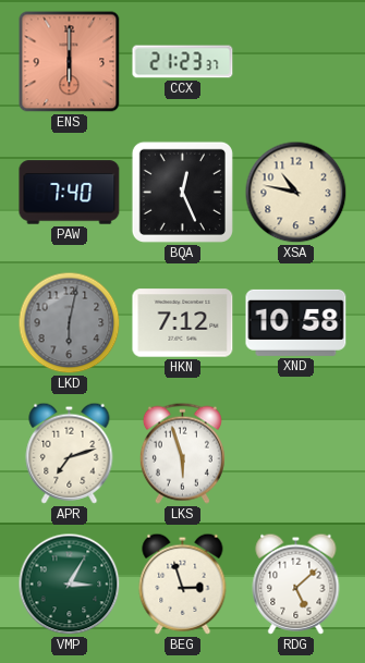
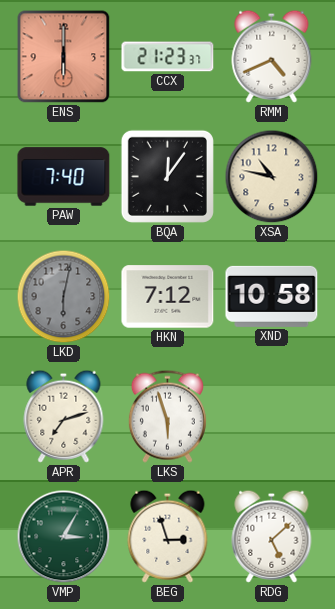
RMM: none -> 4:41 (272, 56)
BQA: 12:26 -> 12:06 (167, 176)
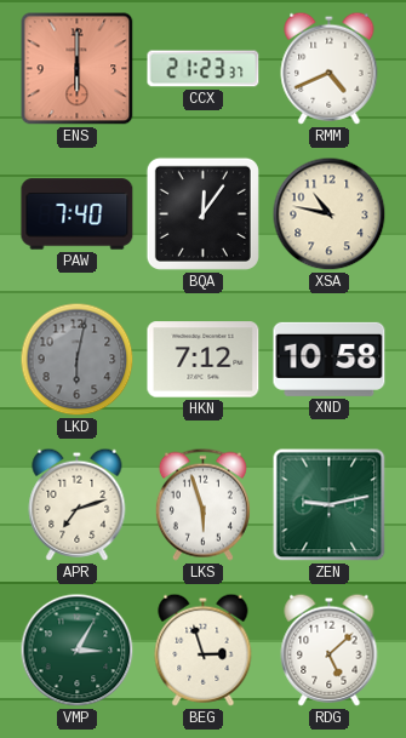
ZEN: none -> 9:13 (330, 505)
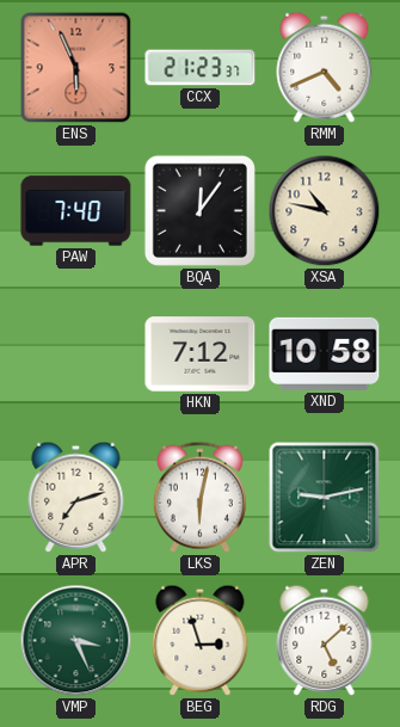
ENS: 6:00 -> 5:56 (76, 68)
LKD: 6:02 -> none (78, 360)
LKS: 5:57 -> 6:02 (199, 497)
VMP: 3:05 -> 3:26 (76, 641)
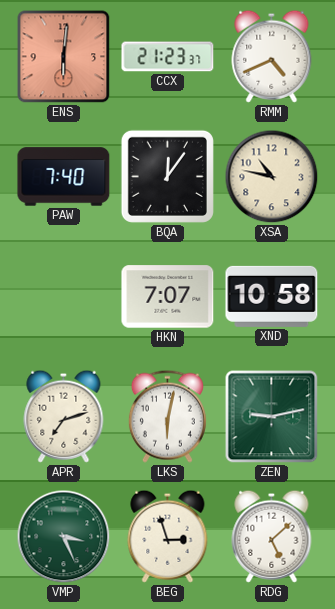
ENS: 5:56 -> 6:01 (64, 57)
HKN: 7:12 -> 7:07 (168, 297)
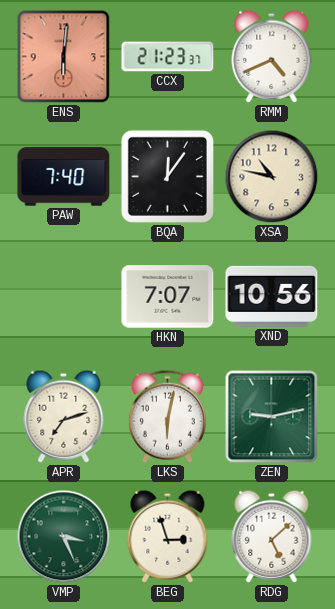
XND: 10:58 -> 10:56 (272, 296)
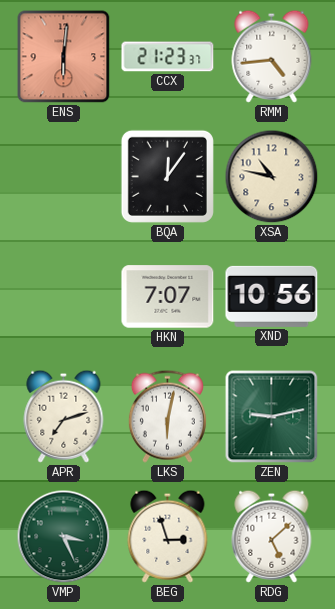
RMM: 4:41 -> 4:44 (272, 56)
PAW: 7:40 -> none (64, 177)
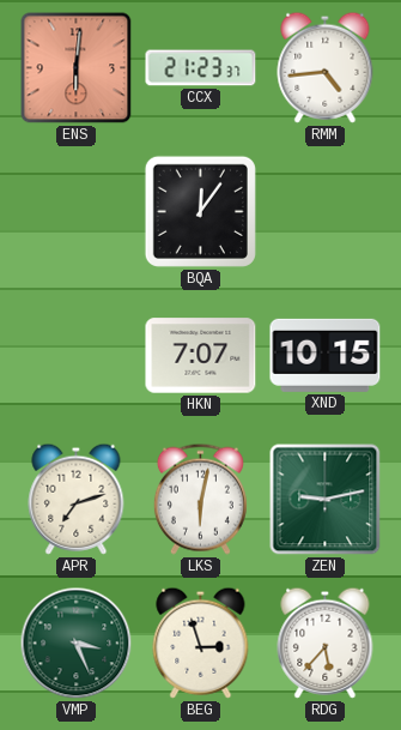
XSA: 10:47 -> none (272, 177)
XND: 10:56 -> 10:15 (326, 355)
RDG: 5:08 -> 5:37 (326, 642)
